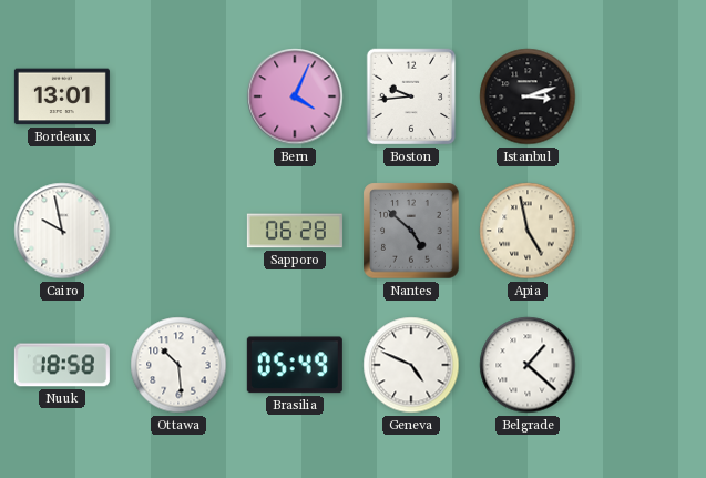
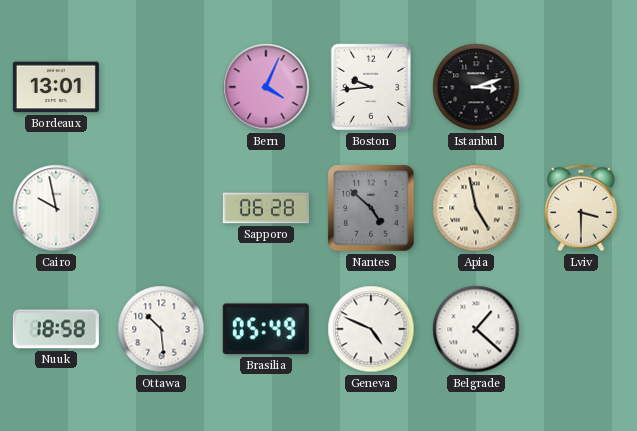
Lviv: none -> 3:30 (581, 208)
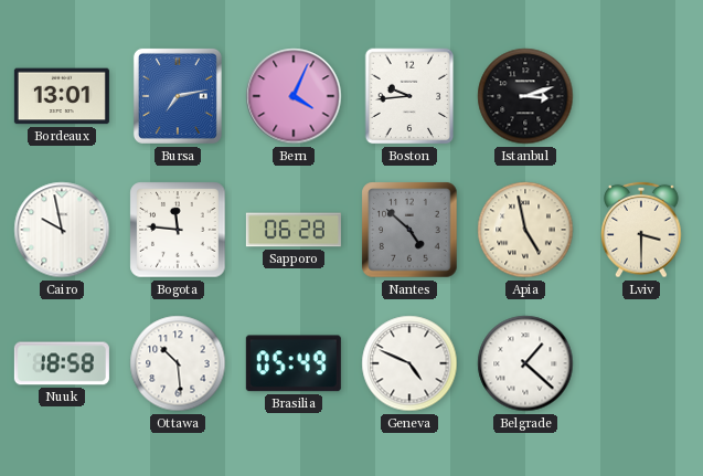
Bursa: none -> 7:13 (178, 96)
Bogota: none -> 11:46 (178, 230)
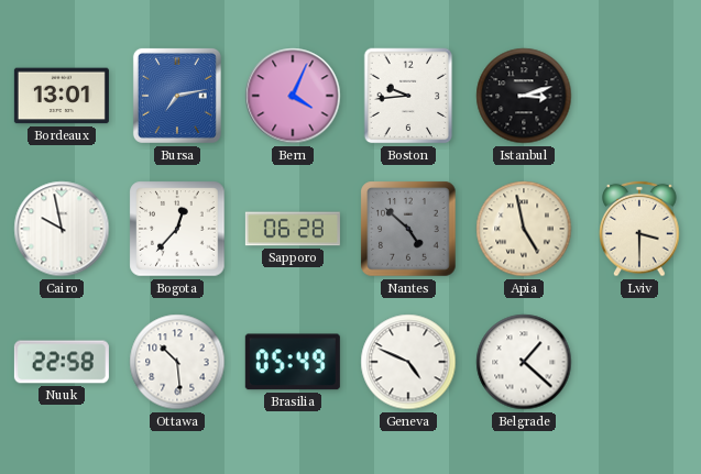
Bogota: 11:46 -> 12:37 (177, 229)
Nuuk: 18:58 -> 22:58 (62, 362)
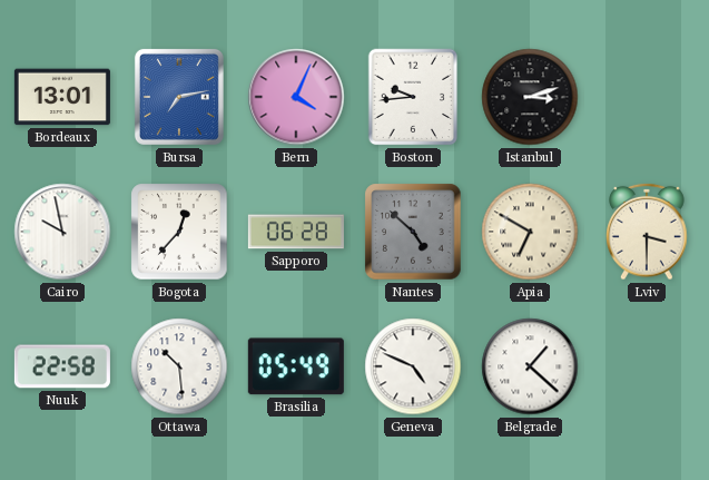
Apia: 4:58 -> 6:50 (530, 232)
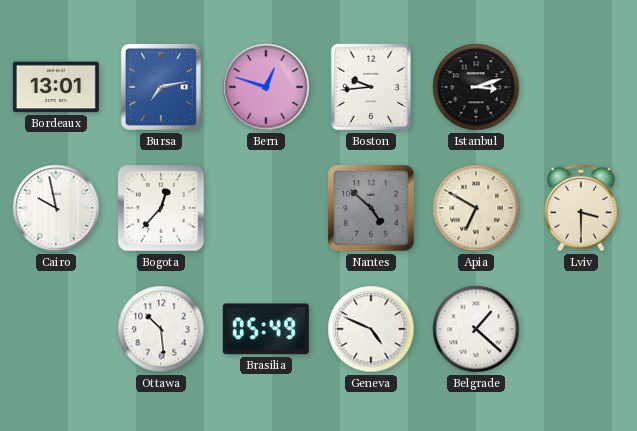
Bern: 4:04 -> 12:48 (266, 87)
Sapporo: 06:28 -> none (296, 232)
Nuuk: 22:58 -> none (62, 366)
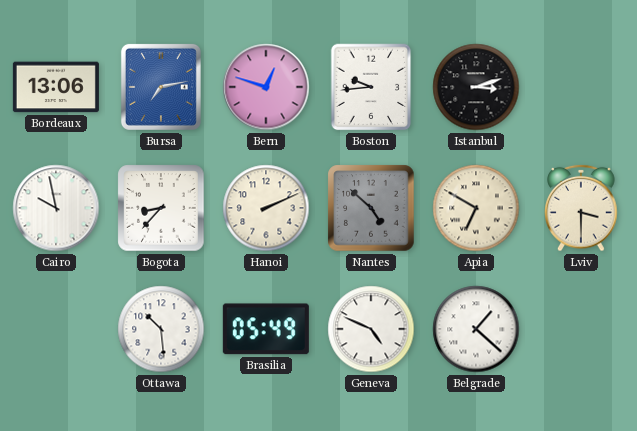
Bordeaux: 13:01 -> 13:06 (56, 87)
Bogota: 12:37 -> 8:37 (161, 208)
Hanoi: none -> 2:11 (266, 208)
